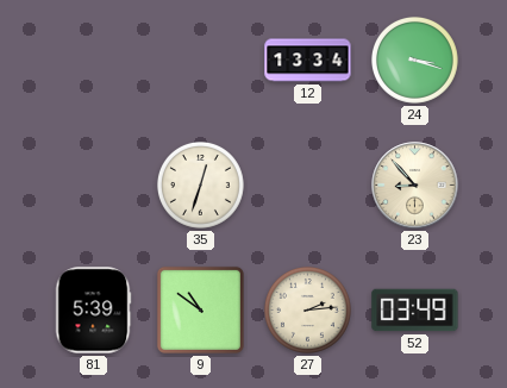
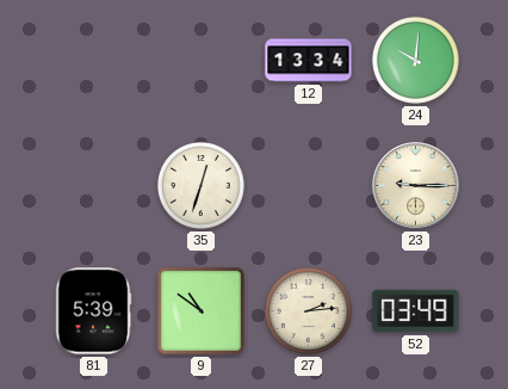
24: 3:18 -> 10:01 (416, 61)
23: 8:53 -> 9:15 (416, 186)
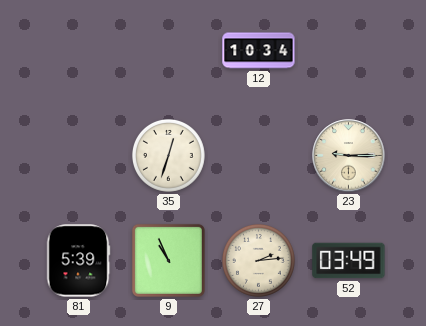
12: 13:34 -> 10:34 (259, 51)
24: 10:01 -> none (416, 61)
9: 10:51 -> 10:56 (168, 260)
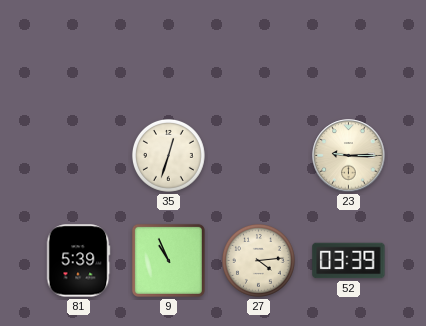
12: 10:34 -> none (259, 51)
27: 2:14 -> 4:14 (259, 261)
52: 03:49 -> 03:39 (349, 261)
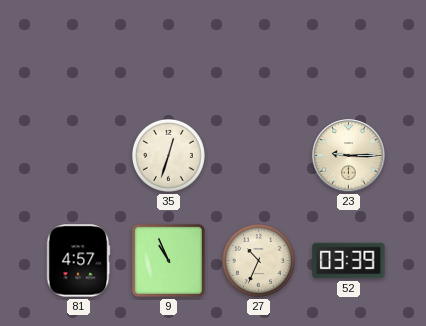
81: 5:39 -> 4:57 (78, 261)
27: 4:14 -> 10:34 (259, 261)
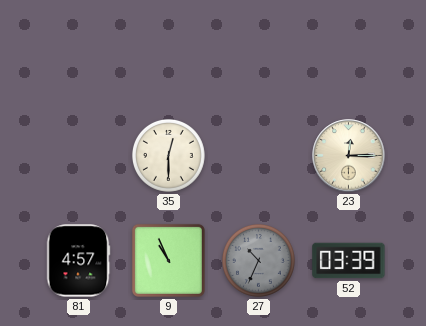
35: 12:33 -> 12:30 (169, 156)
23: 9:15 -> 12:15 (349, 156)
27 dial: cream -> grey (259, 261)
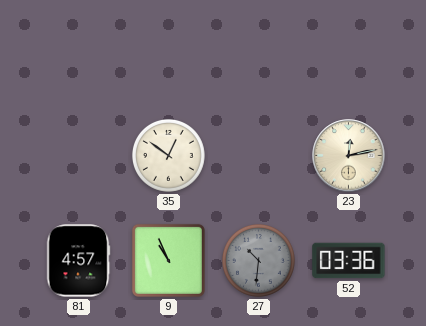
35: 12:30 -> 12:51 (169, 156)
23: 12:15 -> 12:13 (349, 156)
27: 10:34 -> 10:31 (259, 261)
52: 03:39 -> 03:36 (349, 261)
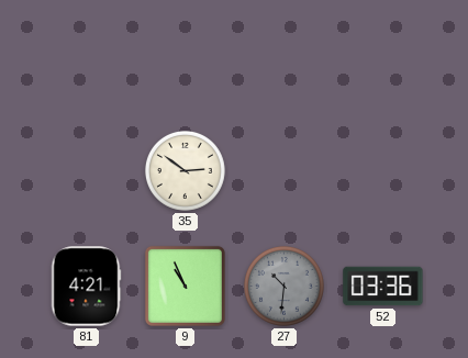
35: 12:51 -> 2:51 (186, 171)
23: 12:13 -> none (349, 156)
81: 4:57 -> 4:21 (86, 287)
